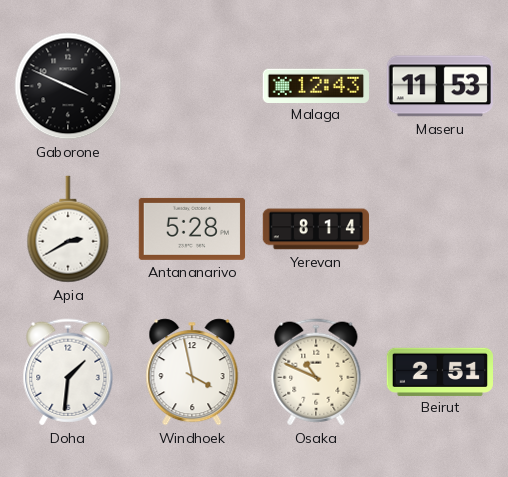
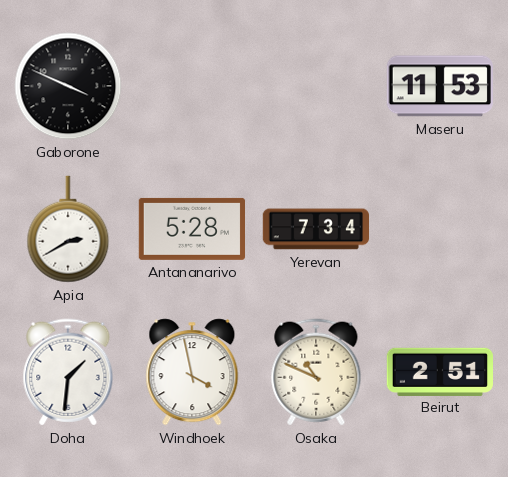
Malaga: 12:43 -> none (315, 85)
Yerevan: 8:14 -> 7:34 (315, 229)
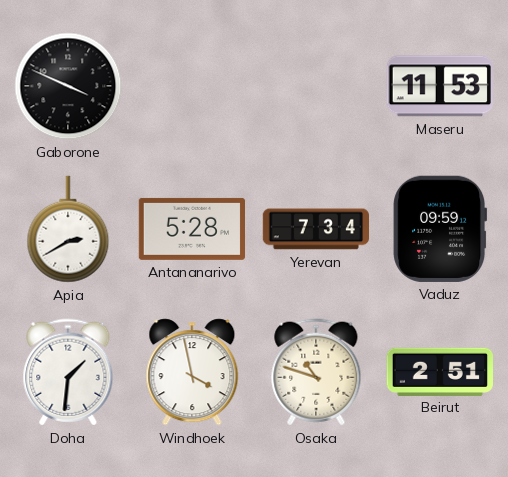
Vaduz: none -> 09:59 (440, 229)
Osaka: 10:49 -> 10:48 (316, 372)
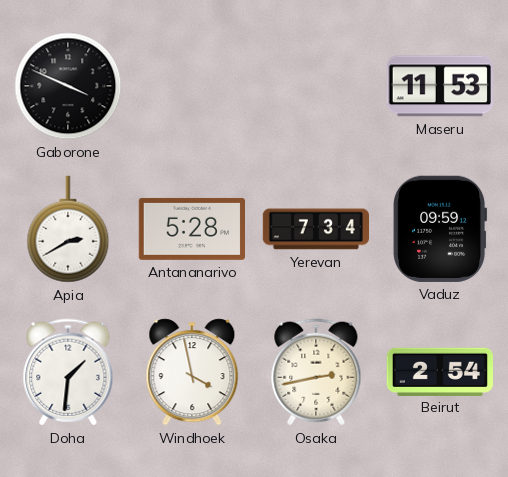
Osaka: 10:48 -> 2:43 (316, 372)
Beirut: 2:51 -> 2:54 (439, 371)
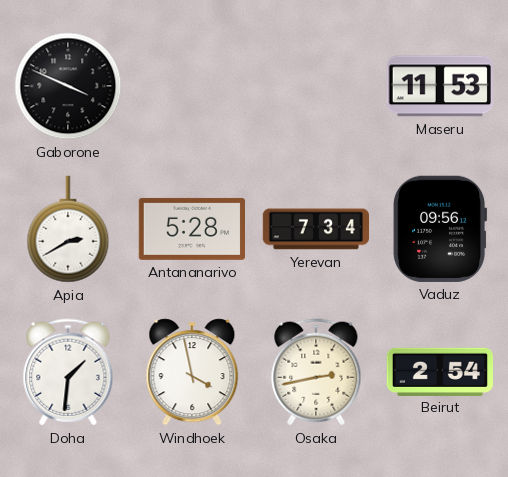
Vaduz: 09:59 -> 09:56 (440, 229)
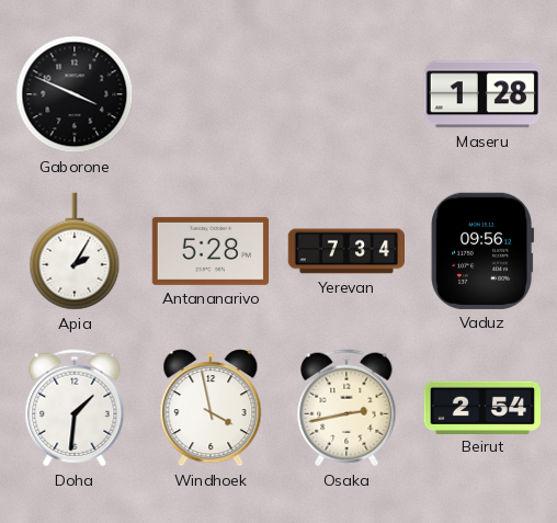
Maseru: 11:53 -> 1:28 (482, 94)
Apia: 2:40 -> 2:05 (75, 251)
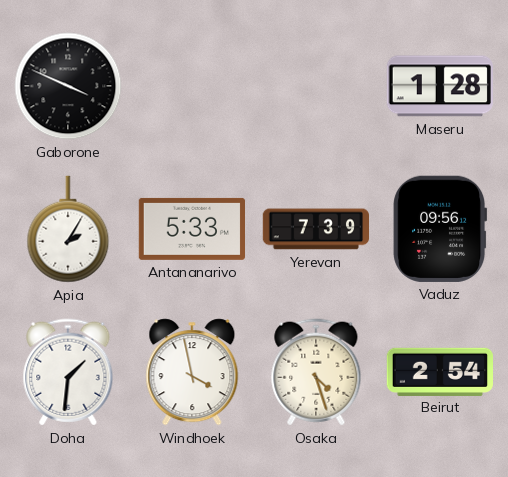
Antananarivo: 5:28 -> 5:33 (191, 229)
Yerevan: 7:34 -> 7:39 (315, 229)
Osaka: 2:43 -> 4:27 (316, 372)
